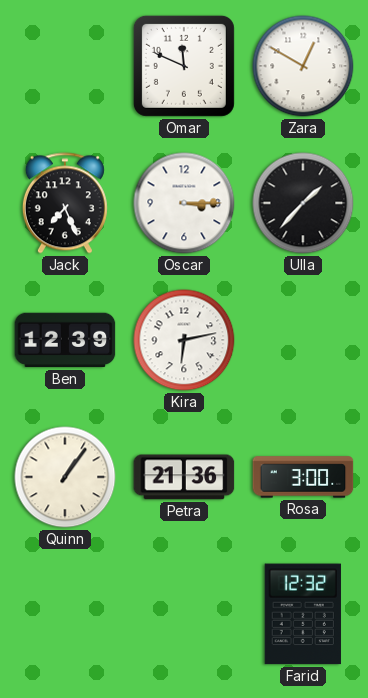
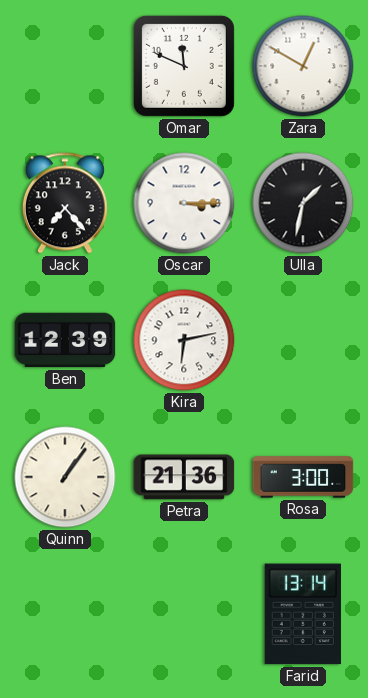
Jack: 7:26 -> 7:23 (65, 203)
Ulla: 1:37 -> 1:32 (303, 203)
Farid: 12:32 -> 13:14 (303, 614)
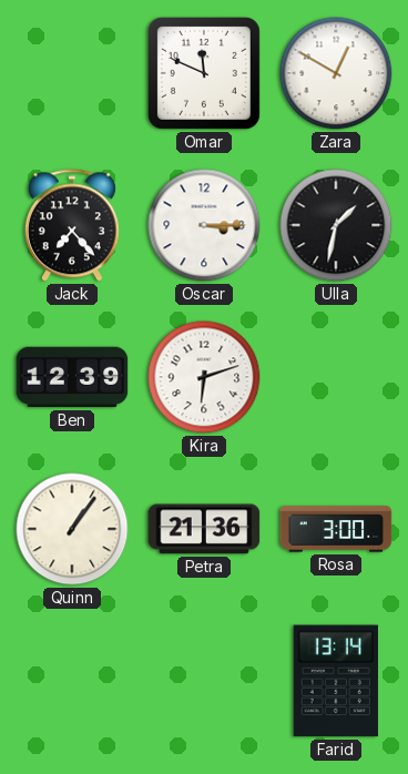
Kira: 6:13 -> 6:12 (204, 377)
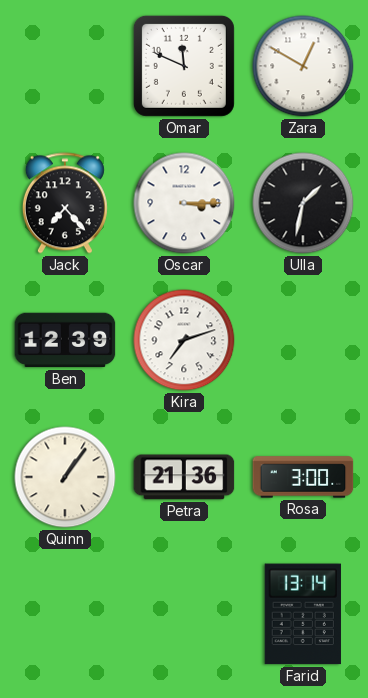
Kira: 6:12 -> 7:12 (184, 340)
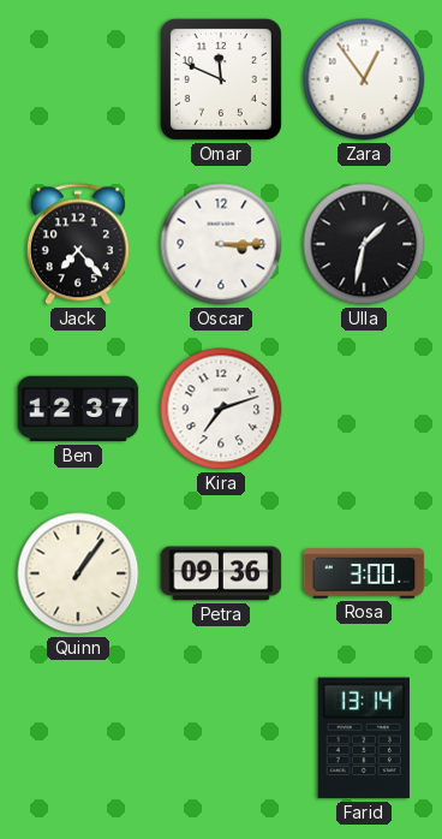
Zara: 12:50 -> 12:54 (364, 79)
Ben: 12:39 -> 12:37 (78, 409)
Petra: 21:36 -> 09:36 (221, 573)
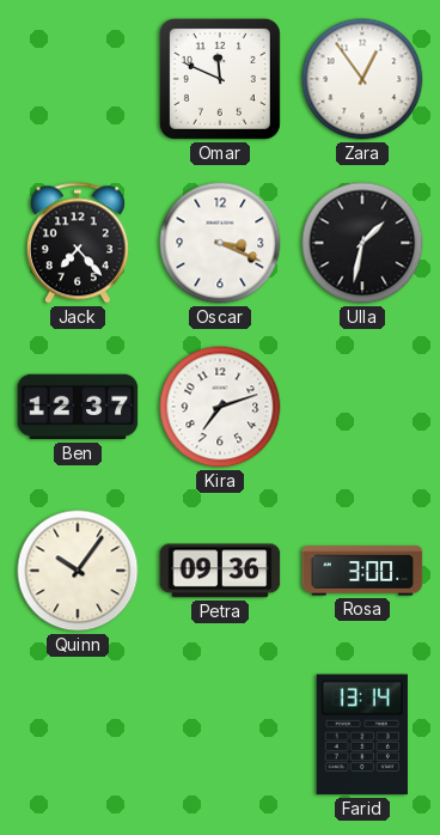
Oscar: 3:15 -> 3:19 (220, 243)
Quinn: 1:06 -> 10:06 (78, 571)
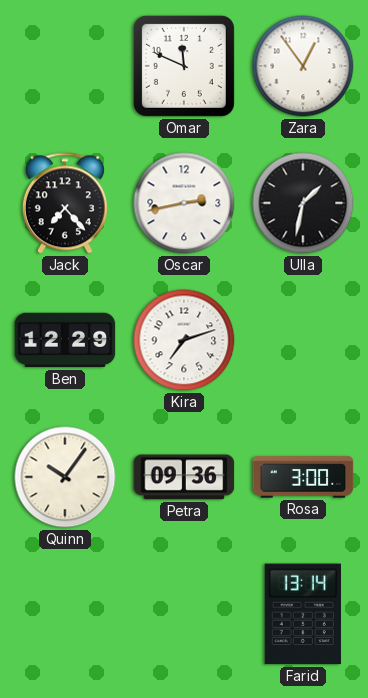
Oscar: 3:19 -> 2:43 (184, 203)
Ben: 12:37 -> 12:29 (65, 340)
